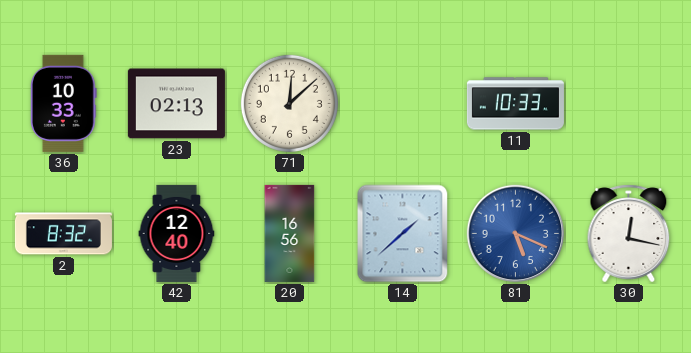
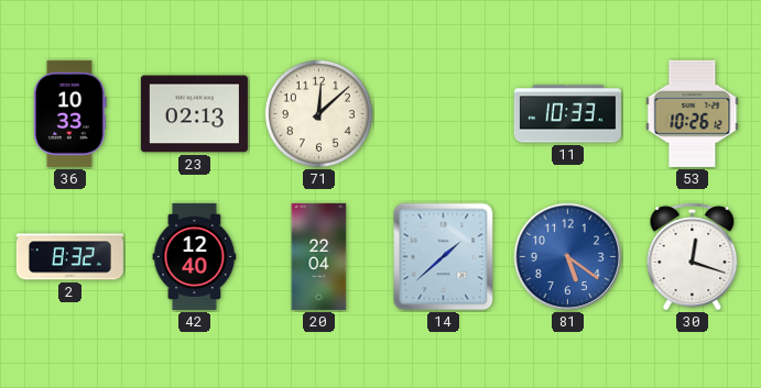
53: none -> 10:26 (693, 113)
20: 16:56 -> 22:04 (319, 256)
81: 5:19 -> 5:21 (568, 257)
30: 12:17 -> 12:18 (693, 257)
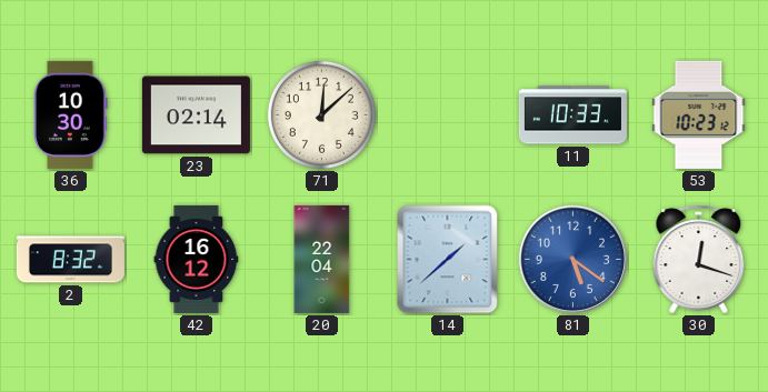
36: 10:33 -> 10:30 (71, 114)
23: 02:13 -> 02:14 (196, 115)
53: 10:26 -> 10:23 (699, 114)
42: 12:40 -> 16:12 (197, 259)
